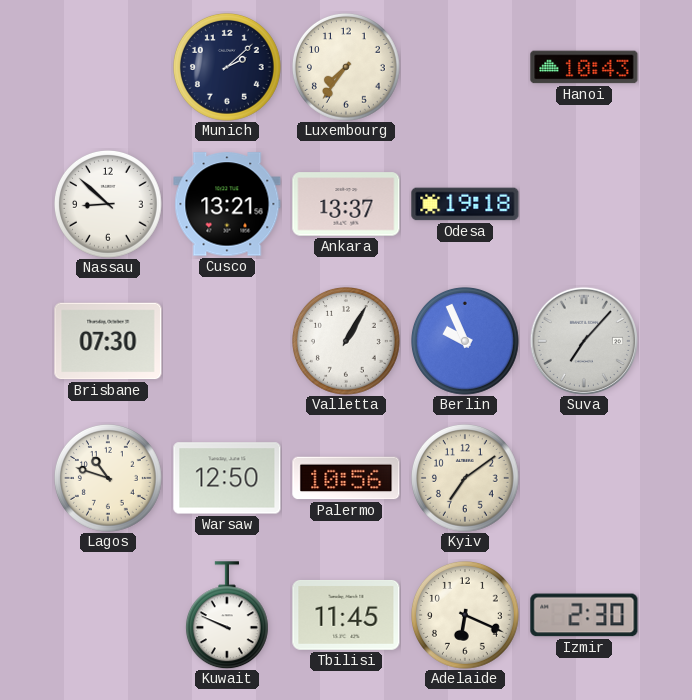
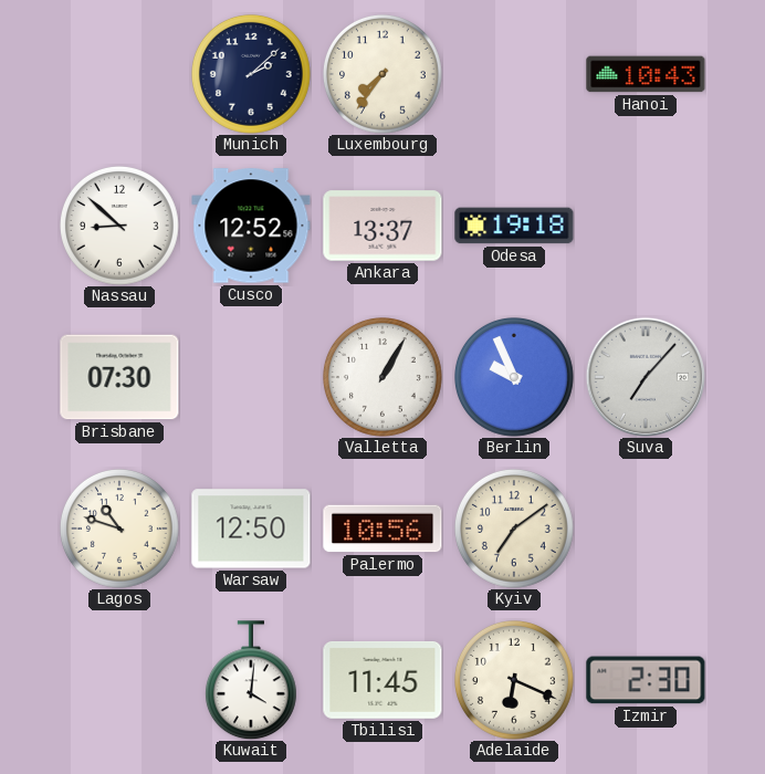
Cusco: 13:21 -> 12:52 (251, 226)
Kuwait: 9:49 -> 4:01 (251, 680)
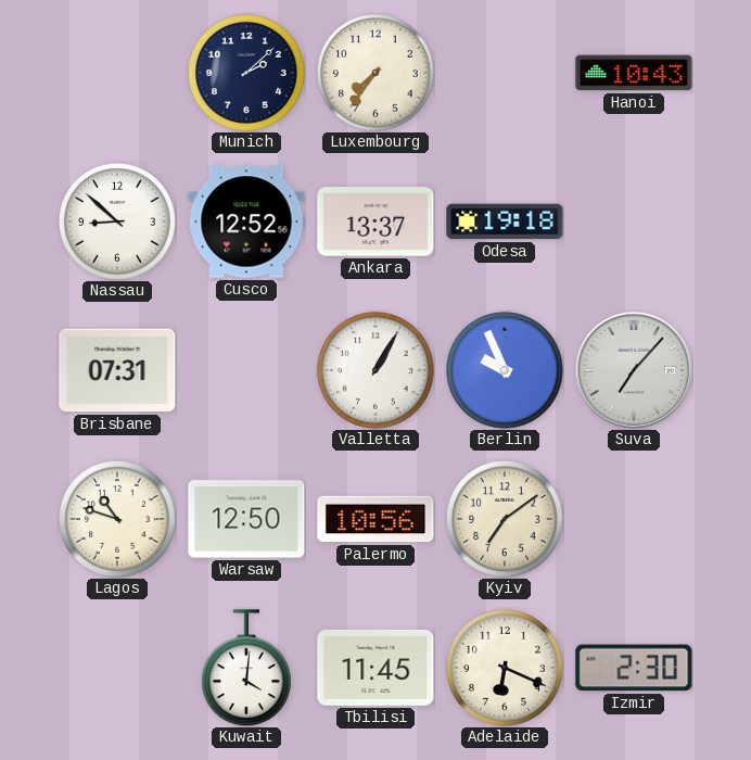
Brisbane: 07:30 -> 07:31 (117, 370)
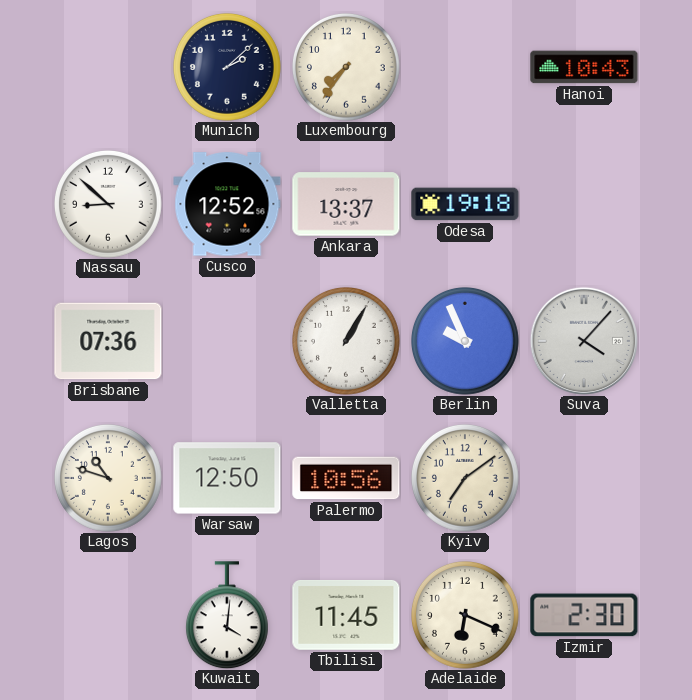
Brisbane: 07:31 -> 07:36 (108, 341)
Suva: 7:07 -> 4:07 (584, 341)
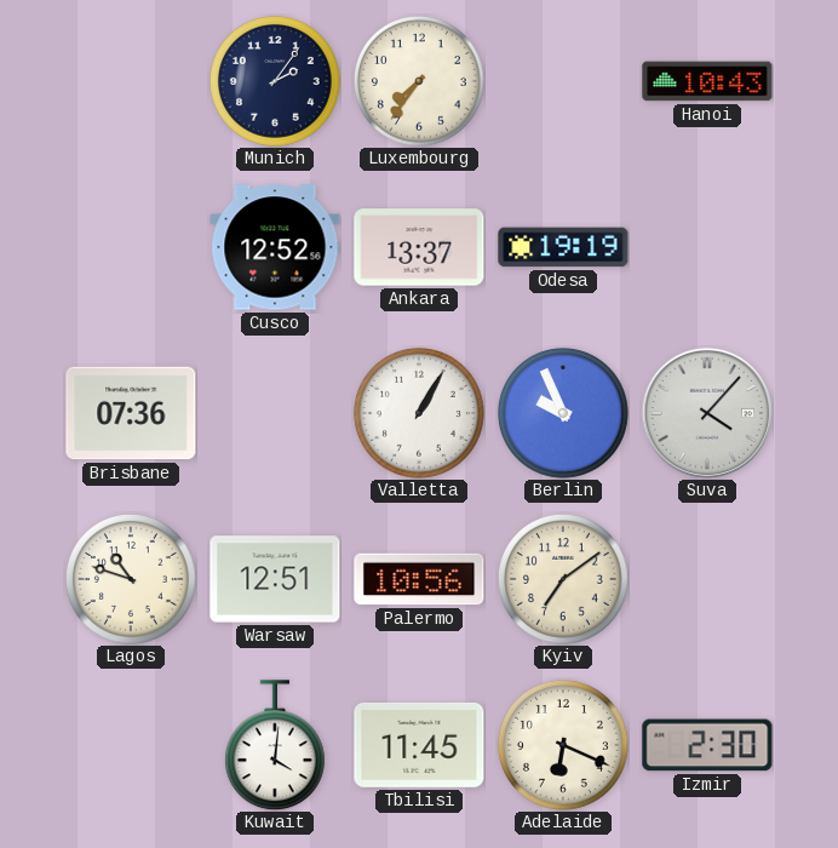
Munich: 2:08 -> 2:06 (276, 82)
Nassau: 8:52 -> none (109, 205)
Odesa: 19:18 -> 19:19 (563, 247)
Warsaw: 12:50 -> 12:51 (275, 579)
